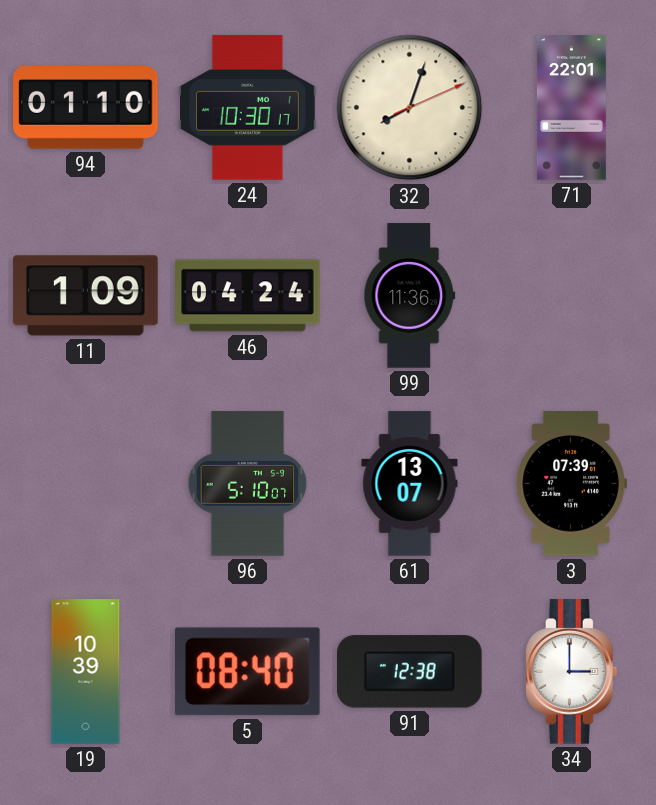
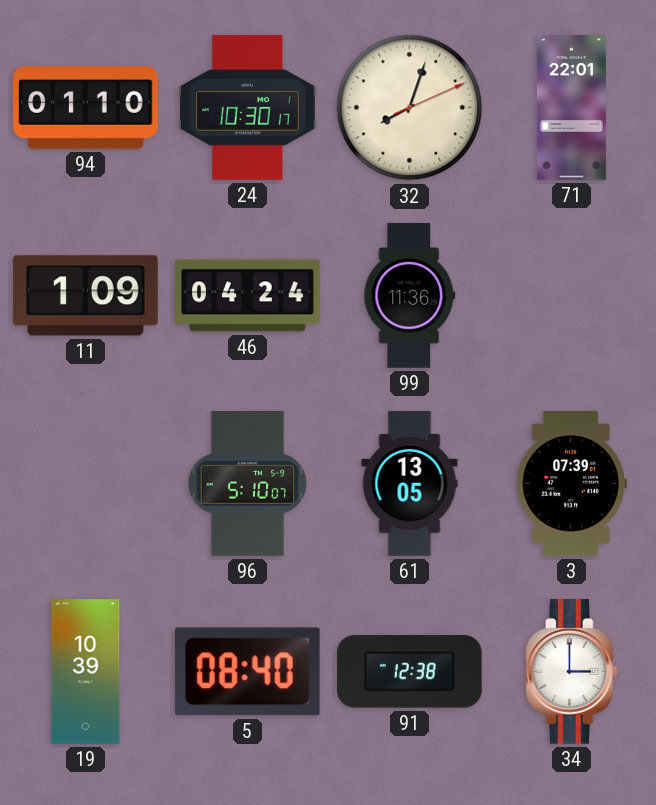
61: 13:07 -> 13:05 (410, 484)
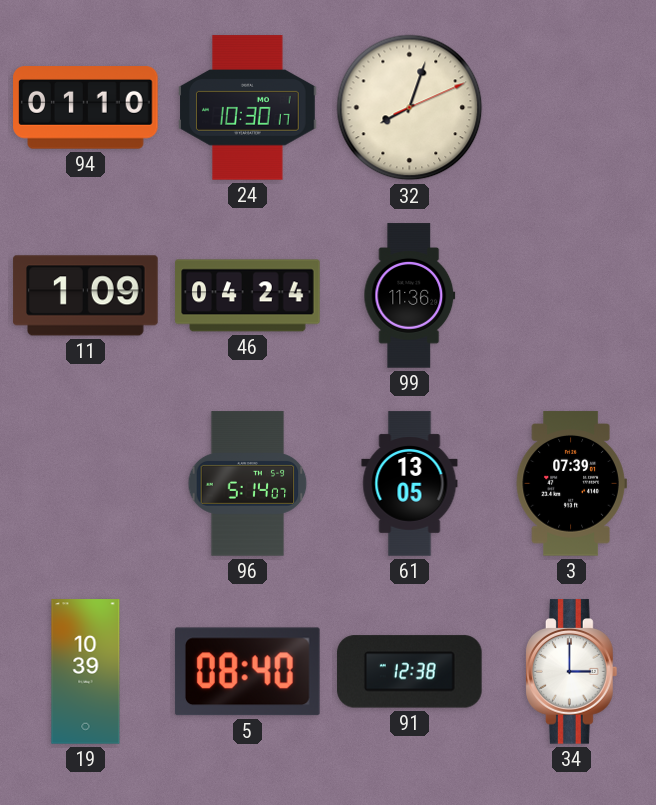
71: 22:01 -> none (571, 108)
96: 5:10 -> 5:14 (248, 484)
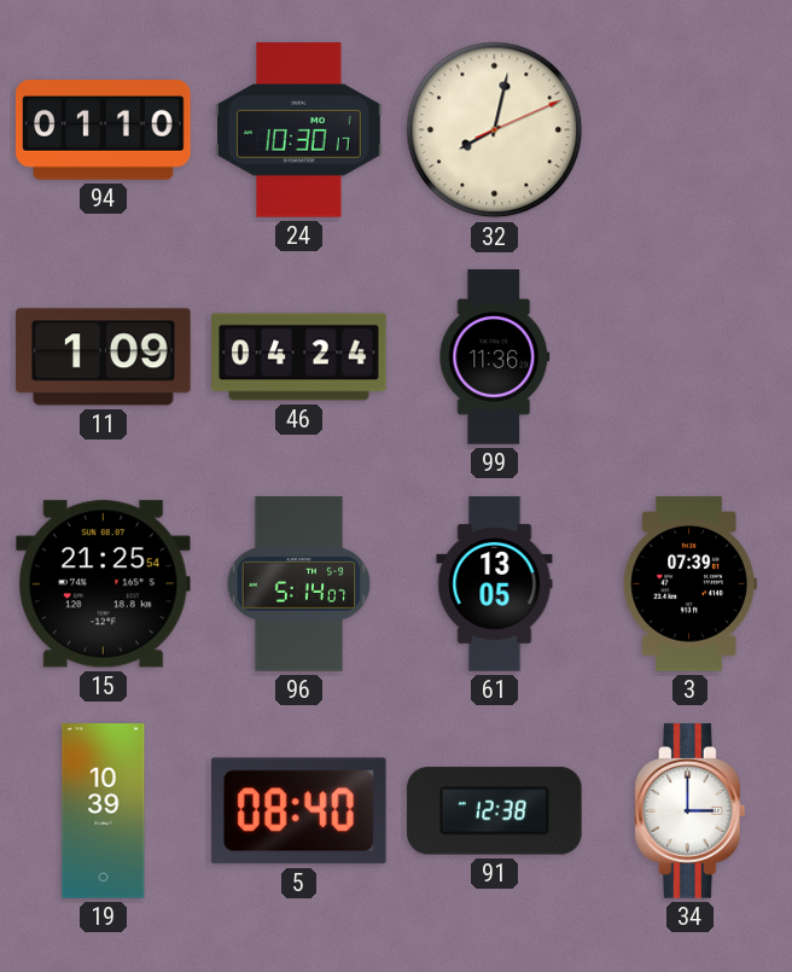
32: 8:03 -> 8:02 (495, 130)
15: none -> 21:25 (104, 584)
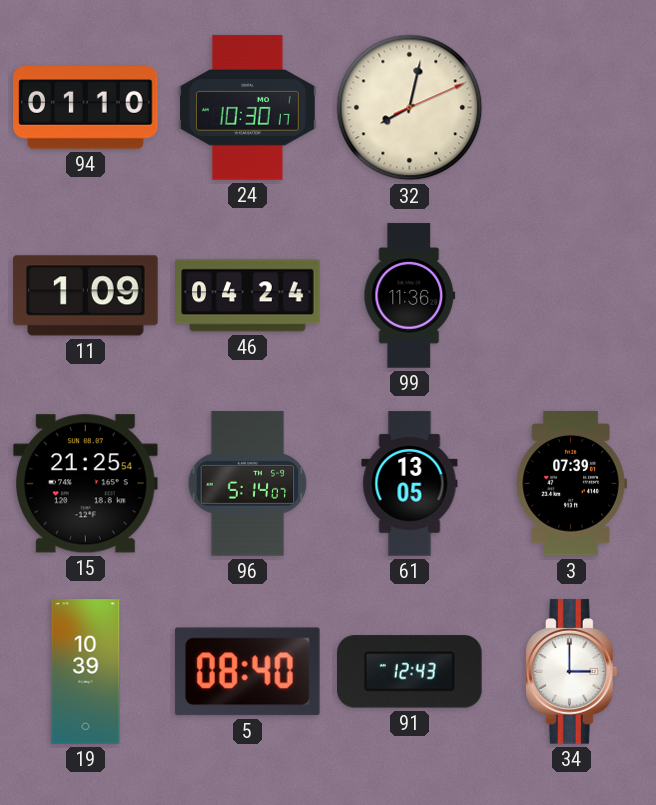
91: 12:38 -> 12:43 (410, 672)
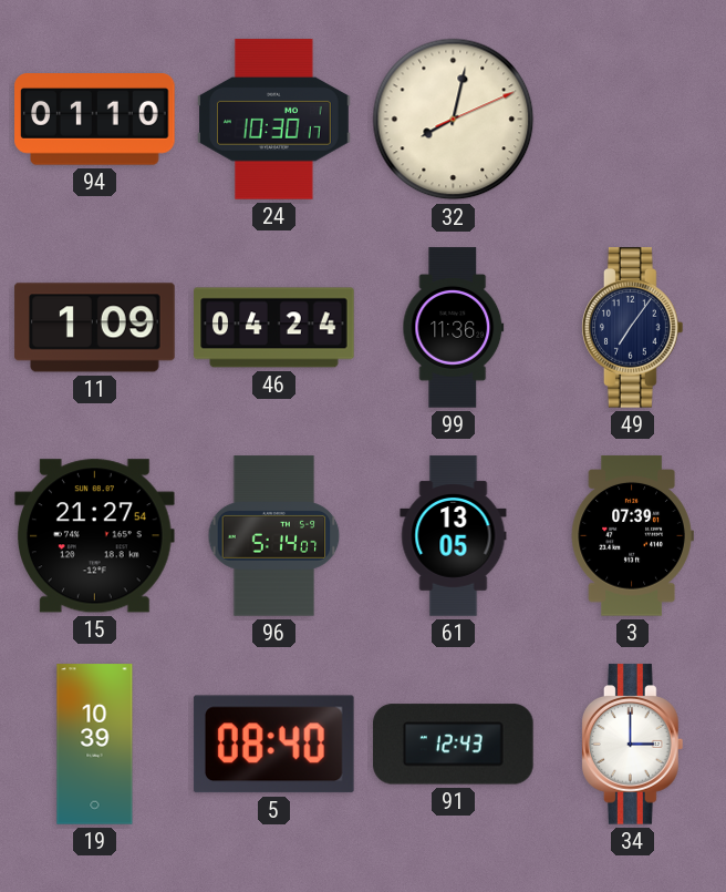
49: none -> 7:06 (633, 328)
15: 21:25 -> 21:27 (95, 536)
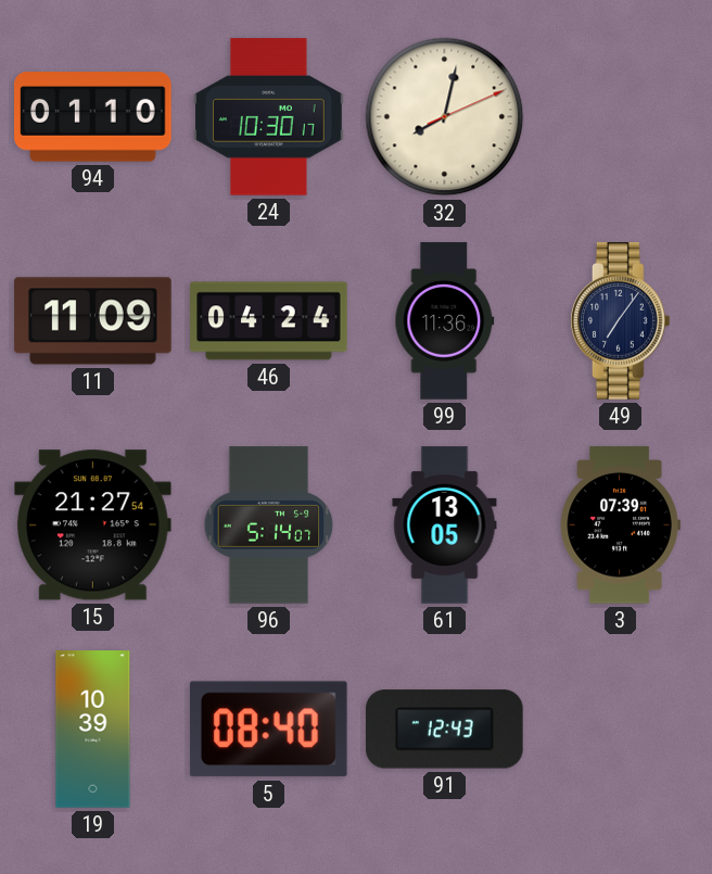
11: 1:09 -> 11:09 (93, 321)
34: 3:00 -> none (633, 745)
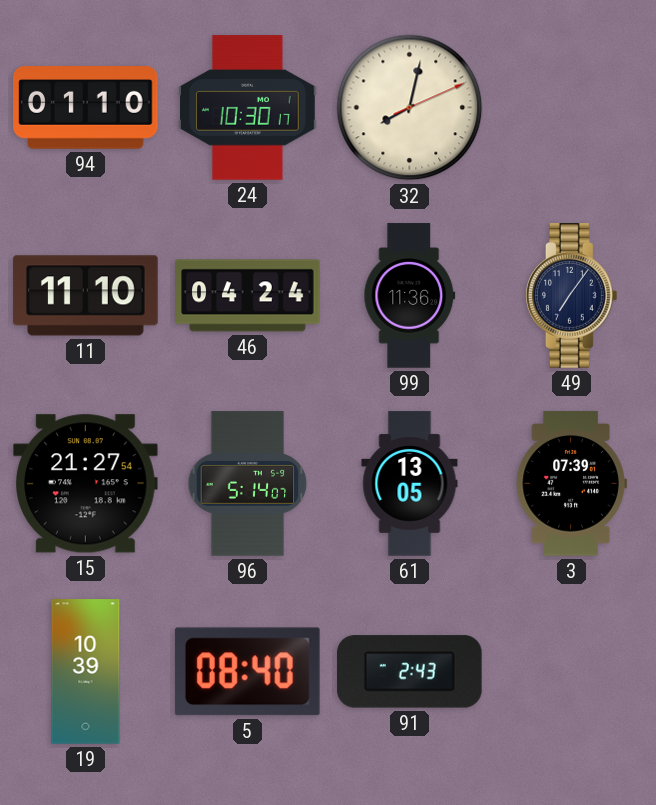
11: 11:09 -> 11:10 (86, 296)
91: 12:43 -> 2:43 (410, 672)
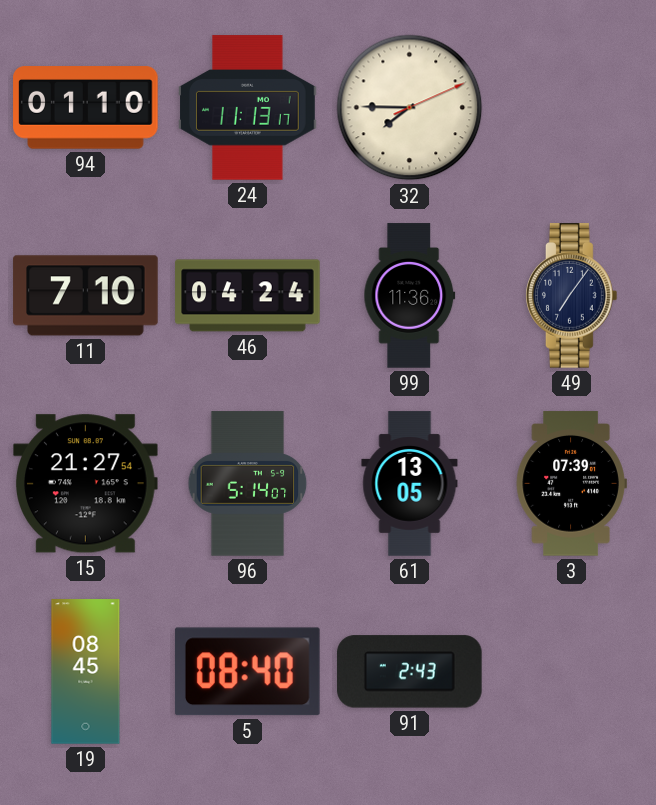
24: 10:30 -> 11:13 (248, 108)
32: 8:02 -> 7:45 (410, 108)
11: 11:10 -> 7:10 (86, 296)
19: 10:39 -> 08:45 (86, 672)
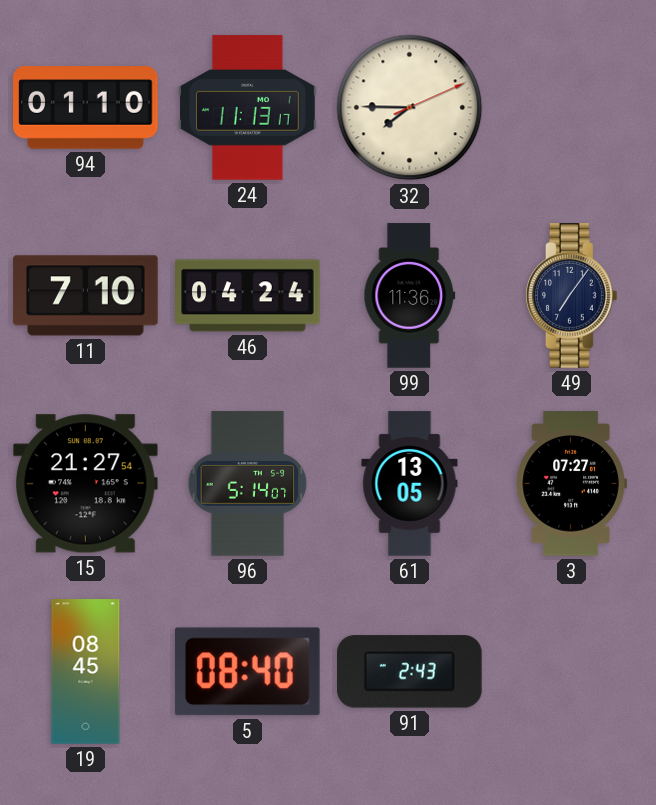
3: 07:39 -> 07:27 (571, 484)
